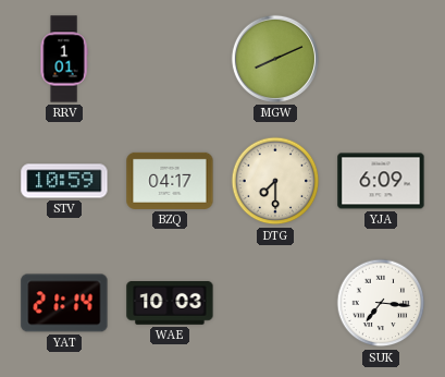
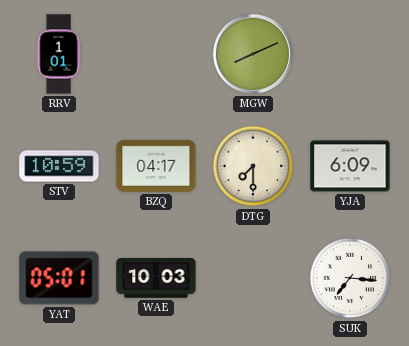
YAT: 21:14 -> 05:01 (59, 278)
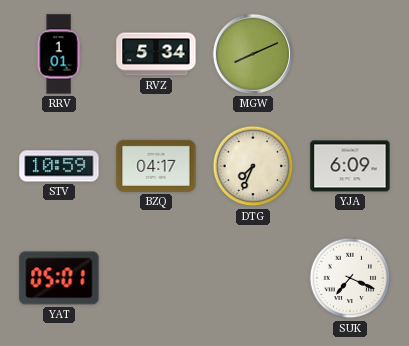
RVZ: none -> 5:34 (156, 54)
DTG: 7:30 -> 7:34 (253, 166)
WAE: 10:03 -> none (156, 279)
SUK: 7:16 -> 7:19 (350, 278)
